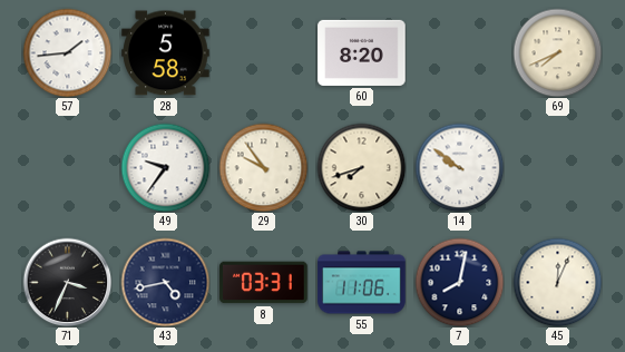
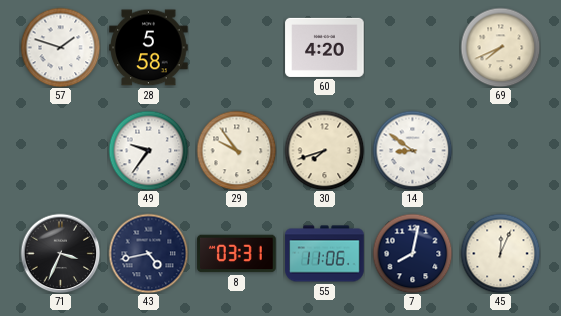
57: 1:44 -> 1:48 (60, 47)
60: 8:20 -> 4:20 (325, 47)
14: 9:51 -> 8:51 (412, 150)
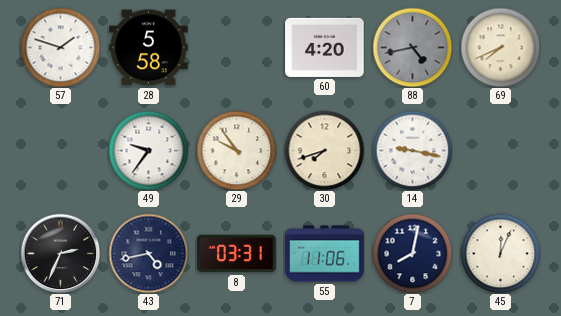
88: none -> 4:43 (412, 47)
14: 8:51 -> 9:17 (412, 150)
71: 3:34 -> 2:34 (60, 253)
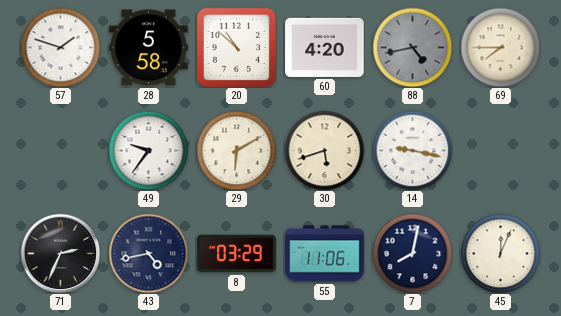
20: none -> 10:52 (236, 47)
69: 7:41 -> 7:45 (500, 47)
29: 9:54 -> 6:10 (236, 150)
30: 7:42 -> 5:42 (324, 150)
8: 03:31 -> 03:29 (237, 254)
